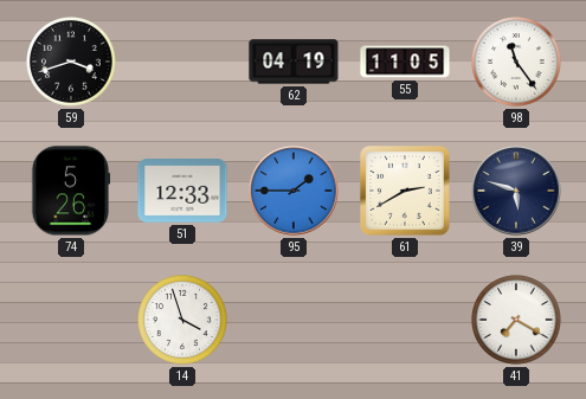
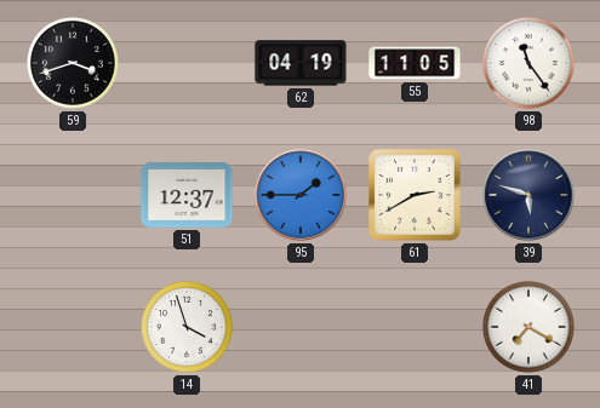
74: 5:26 -> none (71, 191)
51: 12:33 -> 12:37 (187, 196)
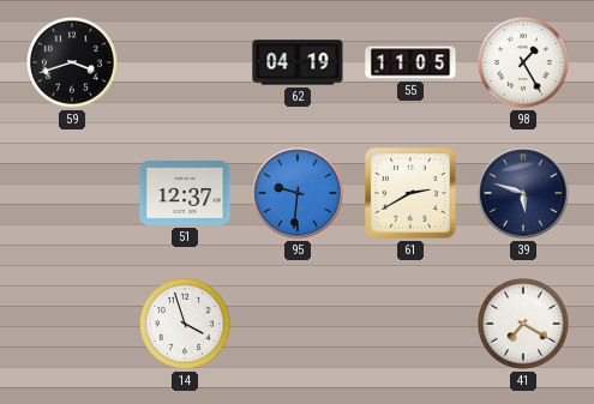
98: 11:24 -> 1:25 (524, 64)
95: 1:45 -> 9:31 (298, 193)
